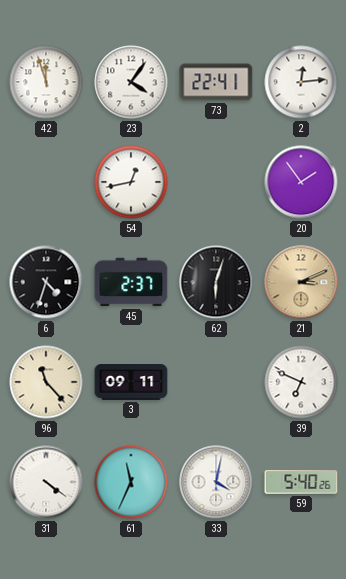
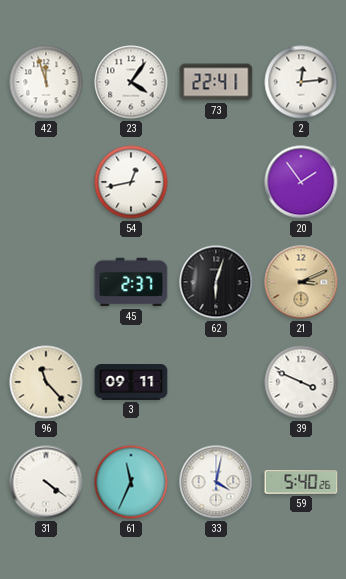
6: 4:33 -> none (46, 282)
39: 6:49 -> 3:49 (301, 382)
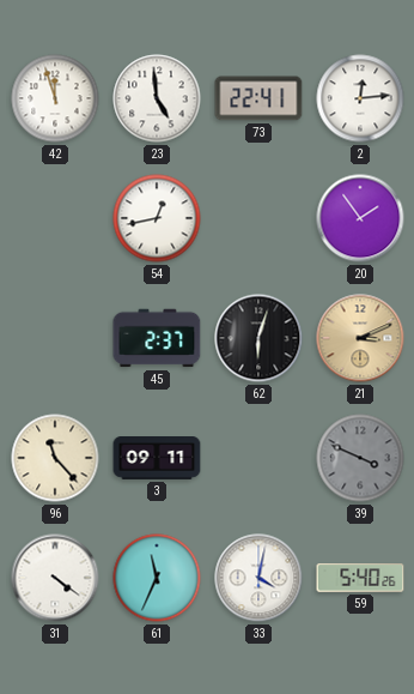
23: 4:06 -> 4:59 (157, 98)
39 dial: white -> grey (360, 458)
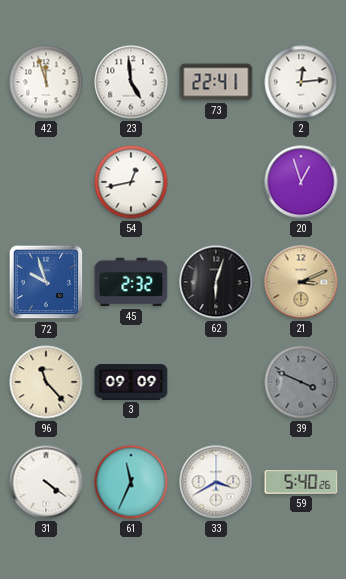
20: 1:54 -> 12:57 (301, 182)
72: none -> 9:57 (46, 282)
45: 2:37 -> 2:32 (131, 282)
3: 09:11 -> 09:09 (131, 383)
33: 4:02 -> 3:40 (216, 482)
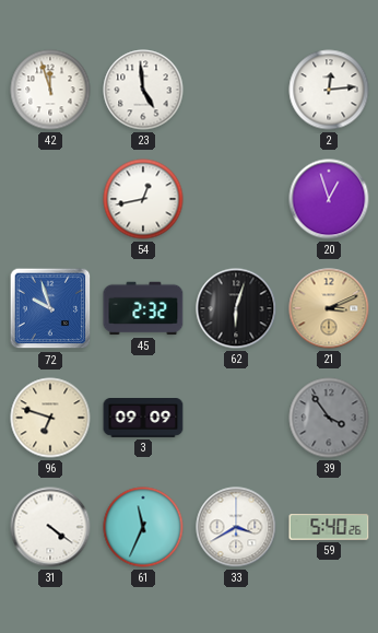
73: 22:41 -> none (216, 82)
96: 11:23 -> 6:48 (50, 418)
39: 3:49 -> 3:54 (329, 418)
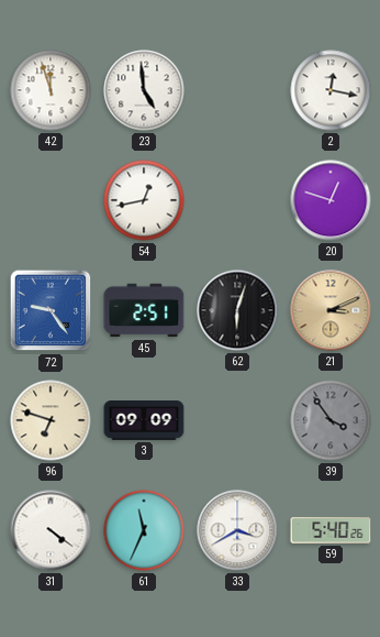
2: 12:14 -> 12:17 (331, 90)
20: 12:57 -> 12:48 (331, 200)
72: 9:57 -> 9:24 (51, 310)
45: 2:32 -> 2:51 (144, 310)
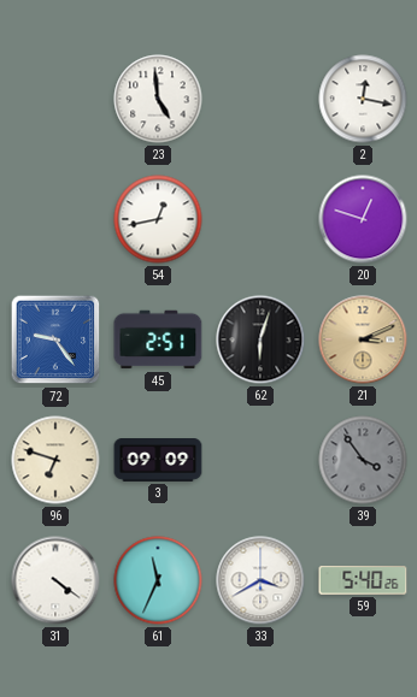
42: 11:57 -> none (51, 90)
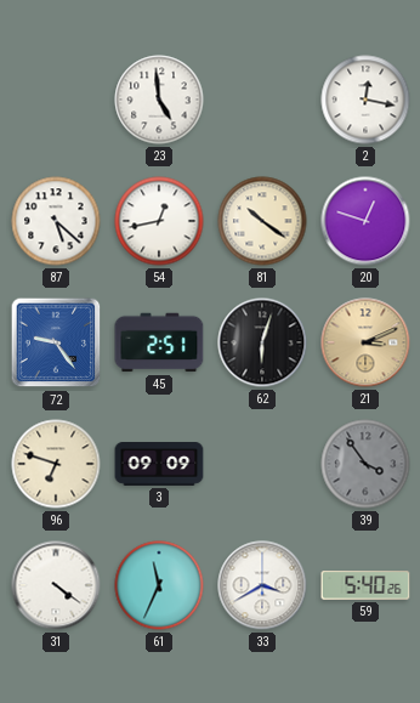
87: none -> 5:22 (56, 221)
81: none -> 10:21 (262, 221)
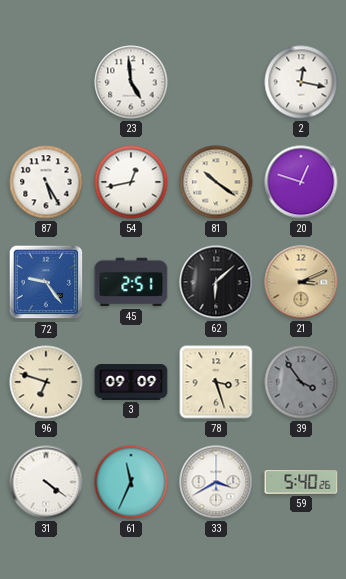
87: 5:22 -> 5:25 (46, 182)
62: 6:03 -> 6:08 (216, 282)
78: none -> 3:27 (216, 382)
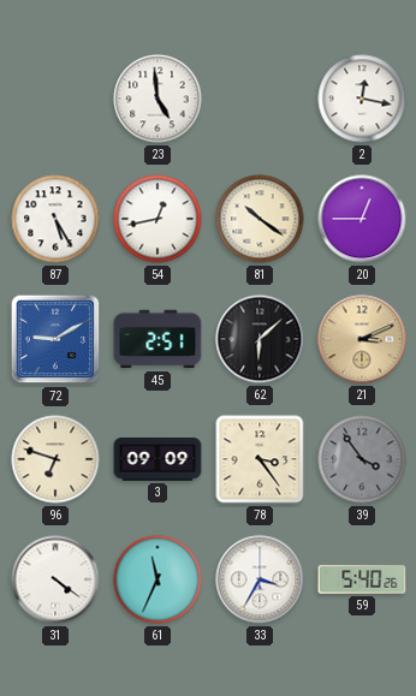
20: 12:48 -> 12:45 (362, 219)
72: 9:24 -> 9:10 (55, 339)
78: 3:27 -> 3:24 (260, 459)
33: 3:40 -> 3:35 (260, 579)
